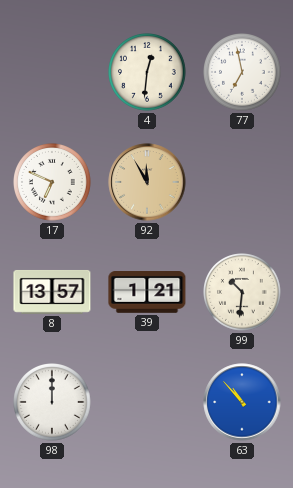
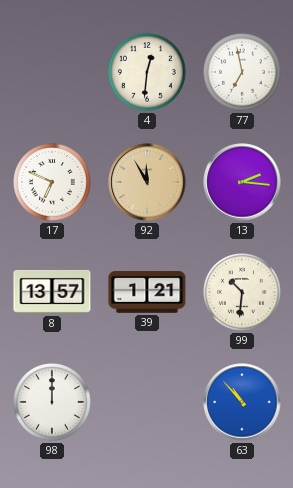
13: none -> 2:16 (242, 182)
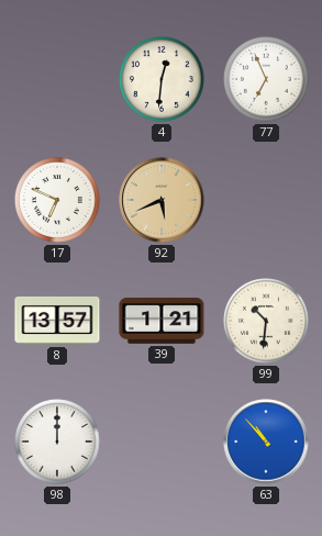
77: 6:58 -> 6:56 (267, 80)
92: 11:55 -> 5:41 (162, 200)
13: 2:16 -> none (242, 182)
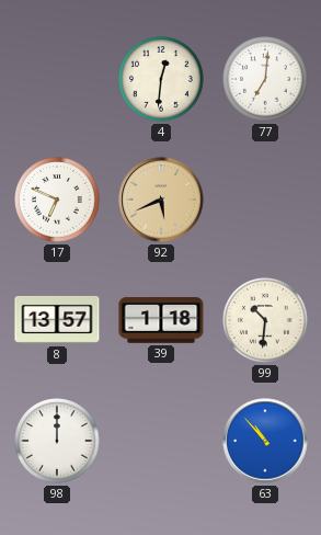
77: 6:56 -> 7:01 (266, 80)
39: 1:21 -> 1:18 (161, 321)
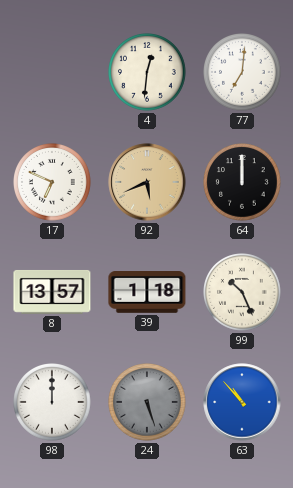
64: none -> 12:00 (243, 183)
99: 10:31 -> 10:26 (243, 293)
24: none -> 5:27 (148, 403)
